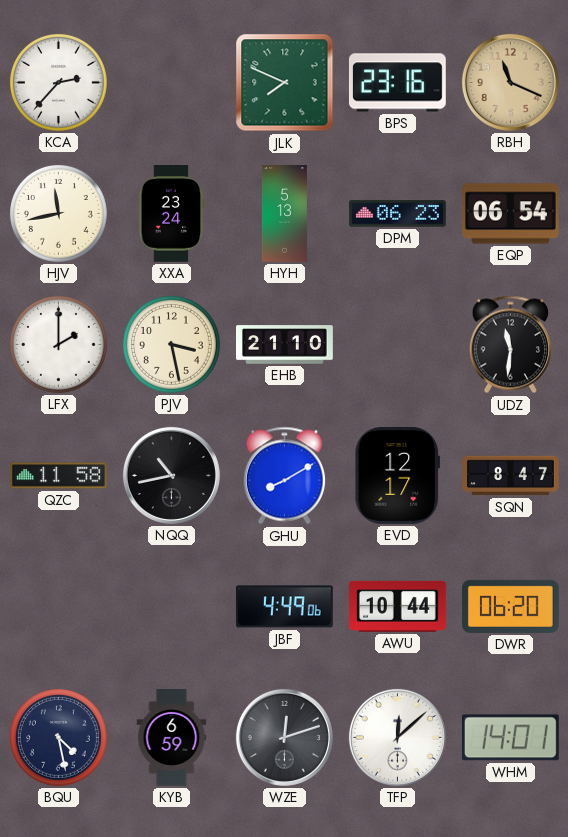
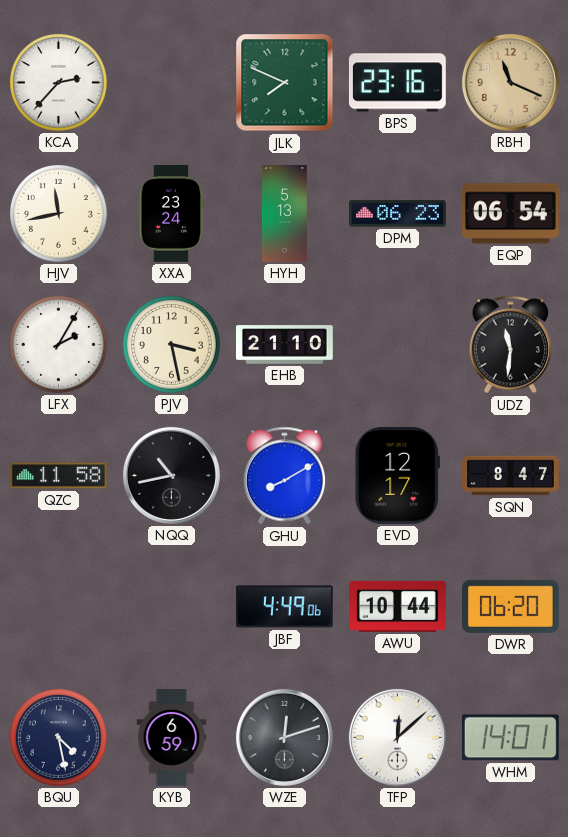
LFX: 2:00 -> 2:05 (58, 344)
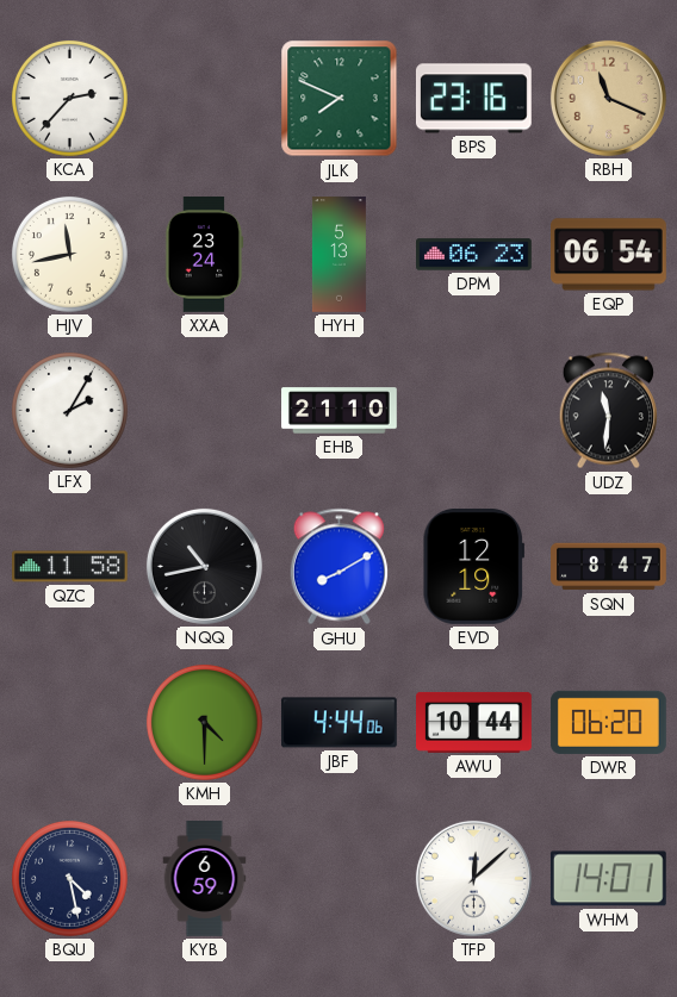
PJV: 3:28 -> none (171, 344)
EVD: 12:17 -> 12:19 (473, 566)
KMH: none -> 4:30 (204, 722)
JBF: 4:49 -> 4:44 (338, 723)
WZE: 12:12 -> none (284, 737)
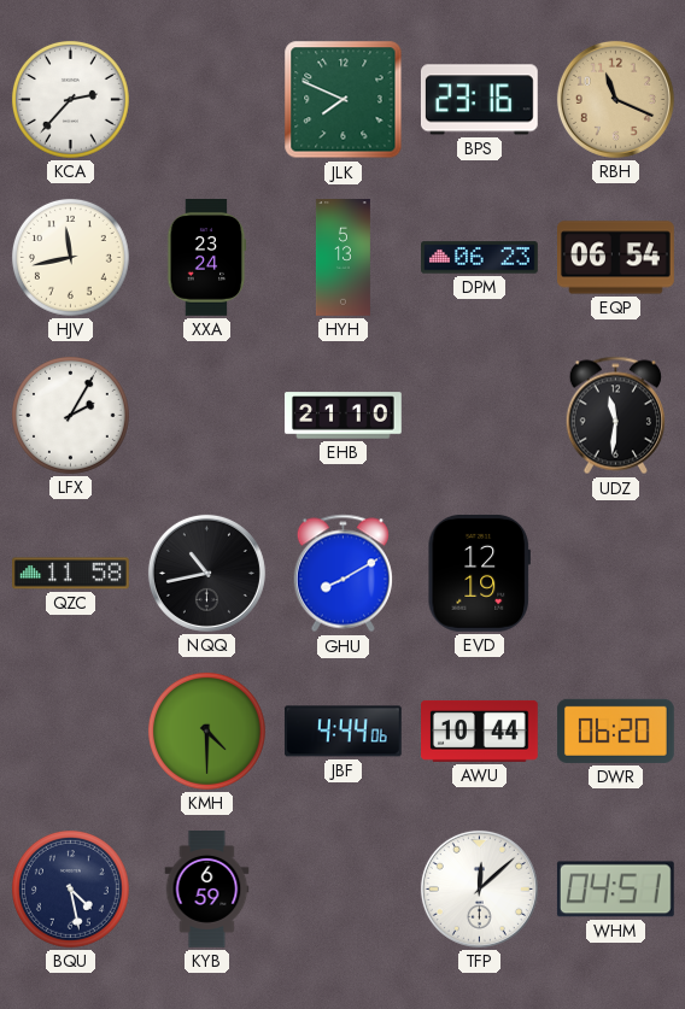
SQN: 8:47 -> none (609, 567)
WHM: 14:01 -> 04:51 (615, 890)
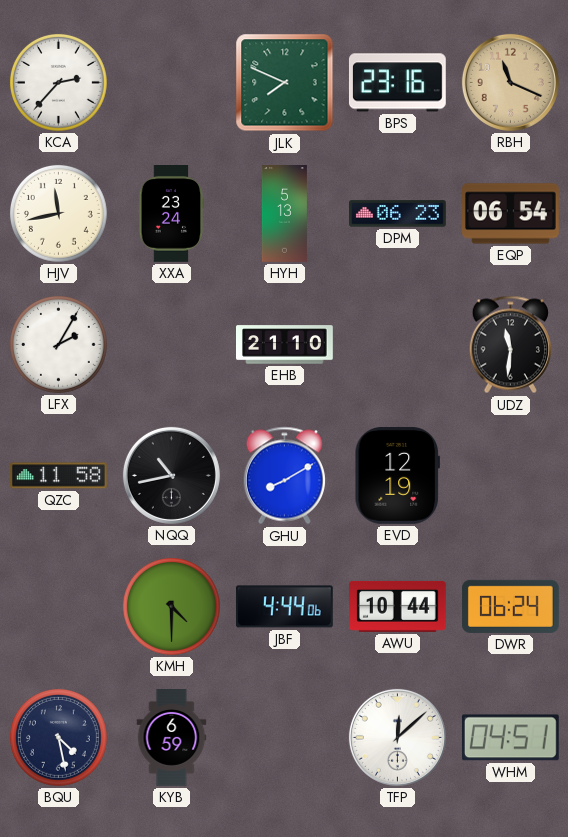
DWR: 06:20 -> 06:24 (510, 606)
